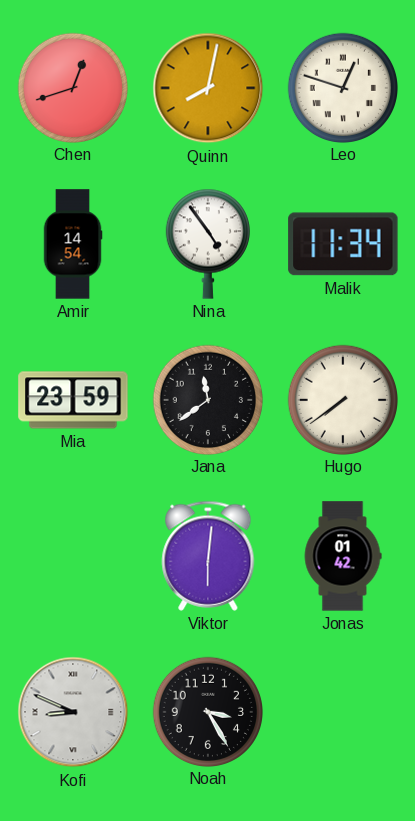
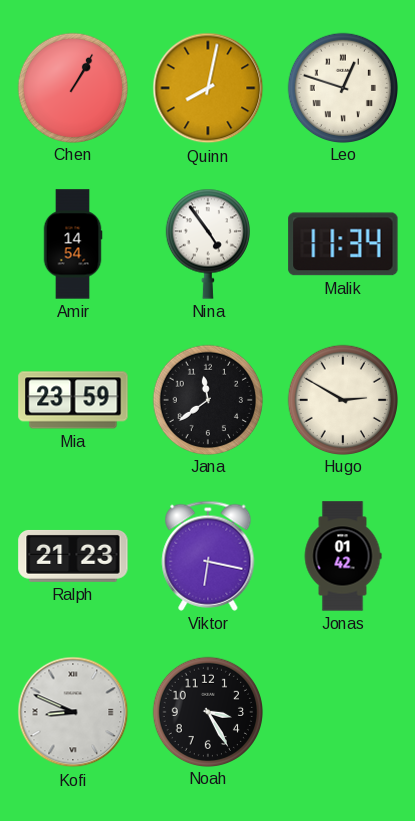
Chen: 12:42 -> 1:05 (72, 87)
Hugo: 7:39 -> 2:50 (342, 399)
Ralph: none -> 21:23 (73, 556)
Viktor: 6:01 -> 6:17 (208, 556)
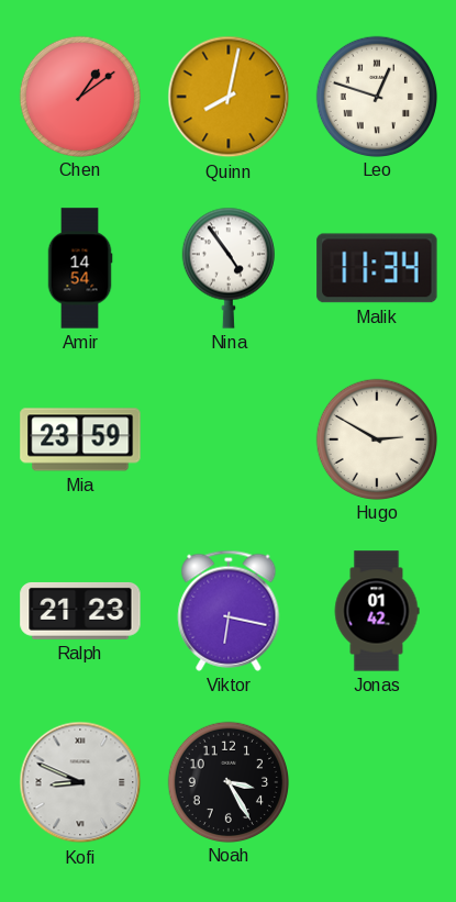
Chen: 1:05 -> 1:09 (79, 96)
Jana: 11:39 -> none (207, 399)
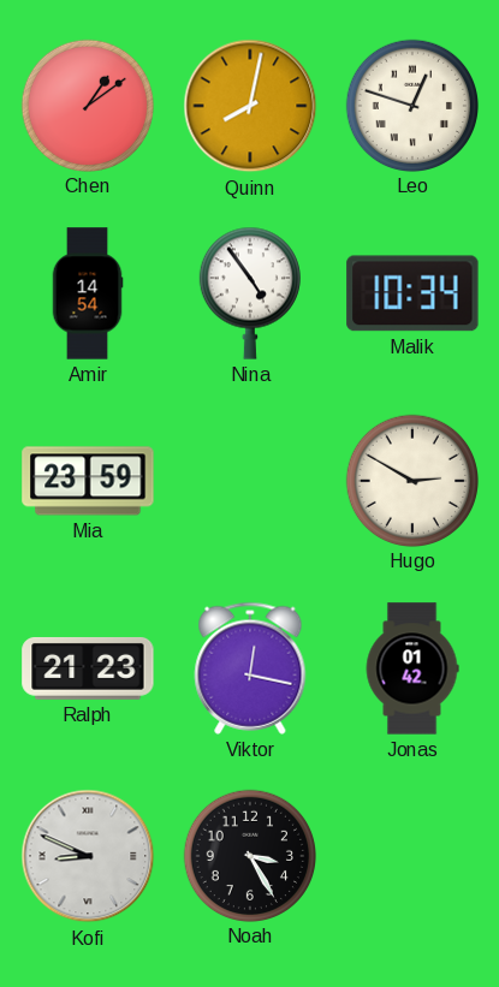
Malik: 11:34 -> 10:34 (412, 293)
Viktor: 6:17 -> 12:17 (250, 668)
